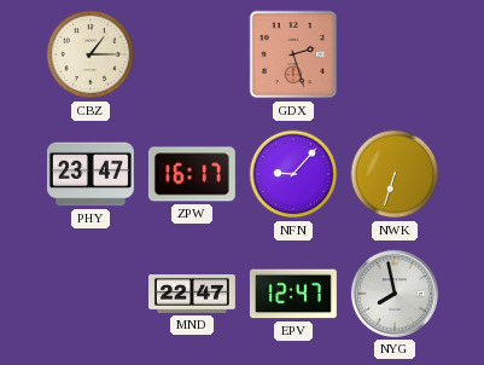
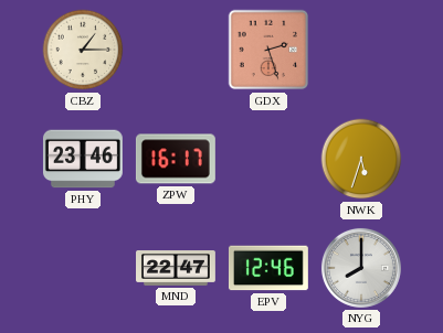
PHY: 23:47 -> 23:46 (83, 159)
NFN: 9:07 -> none (293, 174)
NWK: 6:33 -> 5:33 (361, 159)
EPV: 12:47 -> 12:46 (268, 268)
NYG: 7:58 -> 8:00 (361, 268)
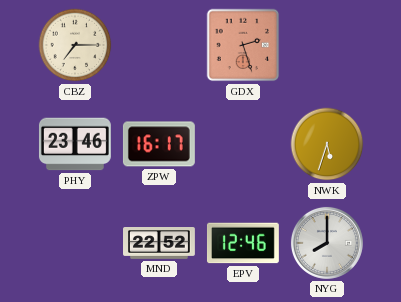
CBZ: 1:15 -> 7:15 (75, 45)
MND: 22:47 -> 22:52 (160, 244)
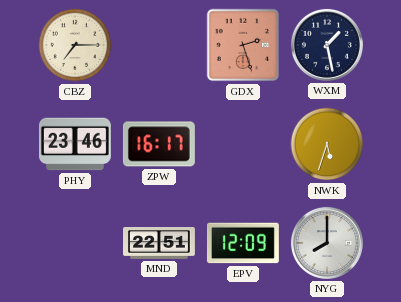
WXM: none -> 1:28 (327, 45)
MND: 22:52 -> 22:51 (160, 244)
EPV: 12:46 -> 12:09 (243, 243)
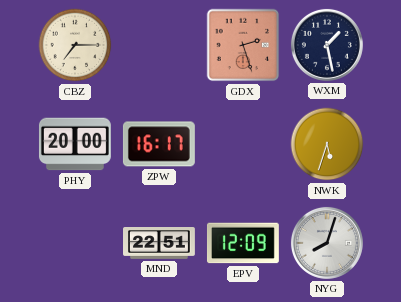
PHY: 23:46 -> 20:00 (75, 144)
NYG: 8:00 -> 8:03 (327, 243)
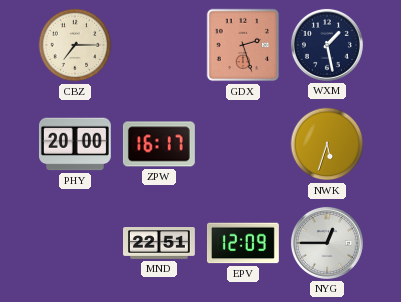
NYG: 8:03 -> 12:45 (327, 243)
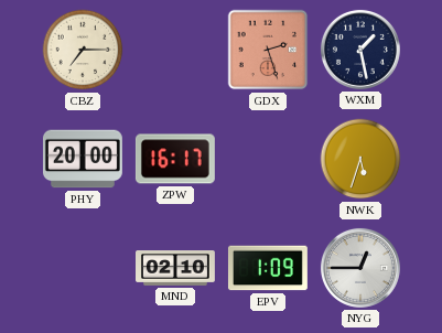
MND: 22:51 -> 02:10 (176, 269)
EPV: 12:09 -> 1:09 (268, 268)
